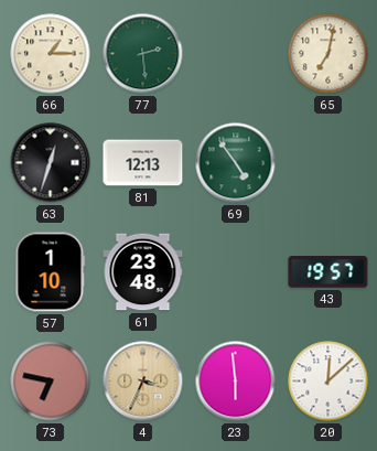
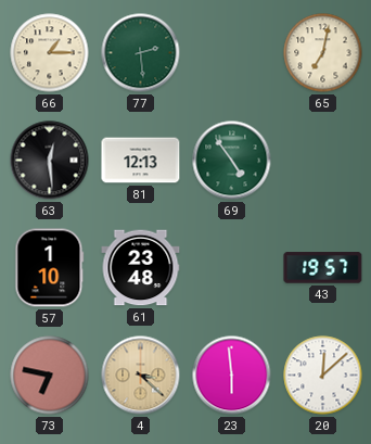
63: 12:33 -> 12:29 (50, 161)
4: 3:34 -> 3:22 (141, 376)
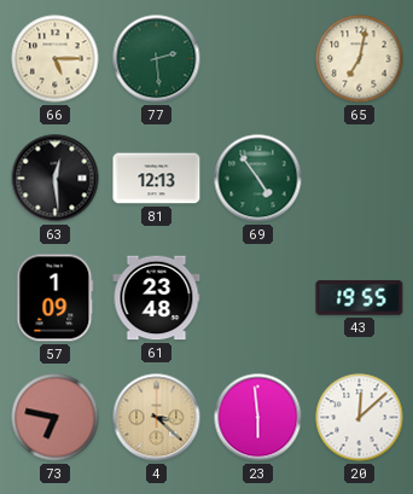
66: 1:15 -> 5:15 (56, 59)
57: 1:10 -> 1:09 (56, 298)
43: 19:57 -> 19:55 (360, 298)
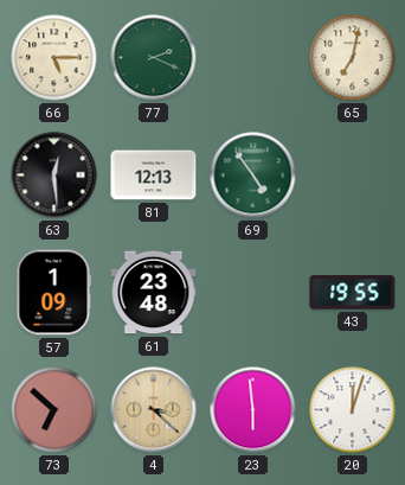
77: 2:29 -> 2:19 (154, 58)
73: 6:47 -> 6:52 (54, 410)
20: 12:08 -> 12:03 (353, 410)
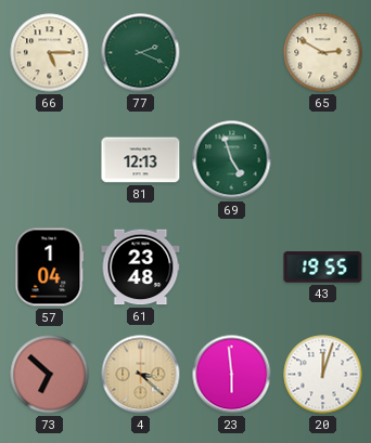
65: 7:02 -> 2:50 (323, 53)
63: 12:29 -> none (54, 176)
69: 4:54 -> 4:57 (232, 160)
57: 1:09 -> 1:04 (50, 268)
